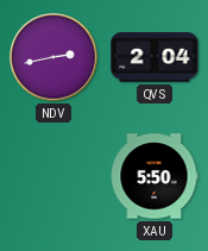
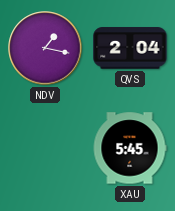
NDV: 2:43 -> 1:17 (45, 48)
XAU: 5:50 -> 5:45 (130, 148)
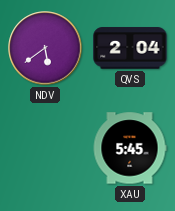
NDV: 1:17 -> 5:39 (45, 48)
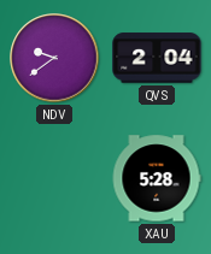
NDV: 5:39 -> 9:39 (54, 58)
XAU: 5:45 -> 5:28 (157, 178)
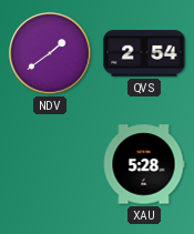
NDV: 9:39 -> 1:39 (50, 53)
QVS: 2:04 -> 2:54 (144, 53)
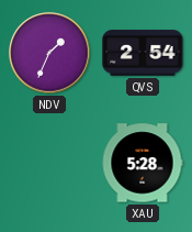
NDV: 1:39 -> 1:34 (49, 53)
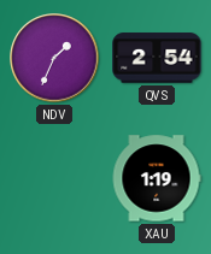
XAU: 5:28 -> 1:19 (157, 178)
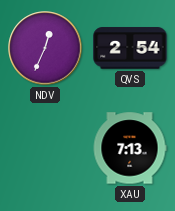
NDV: 1:34 -> 12:34 (45, 48)
XAU: 1:19 -> 7:13 (130, 148)
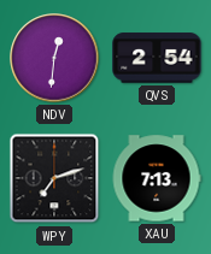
NDV: 12:34 -> 12:31 (54, 58)
WPY: none -> 7:12 (54, 178)
